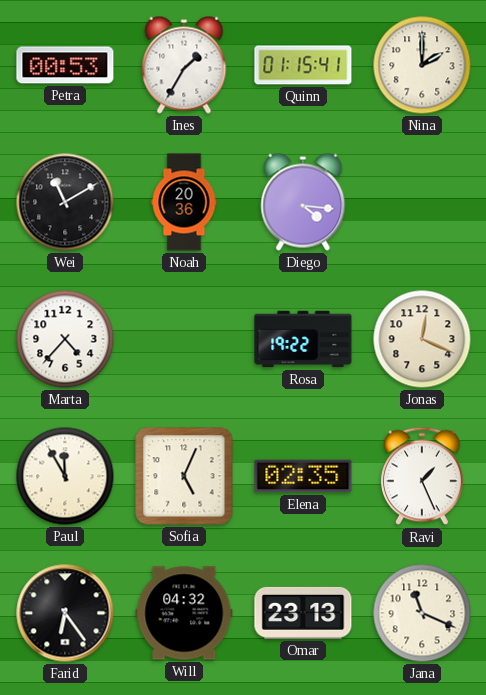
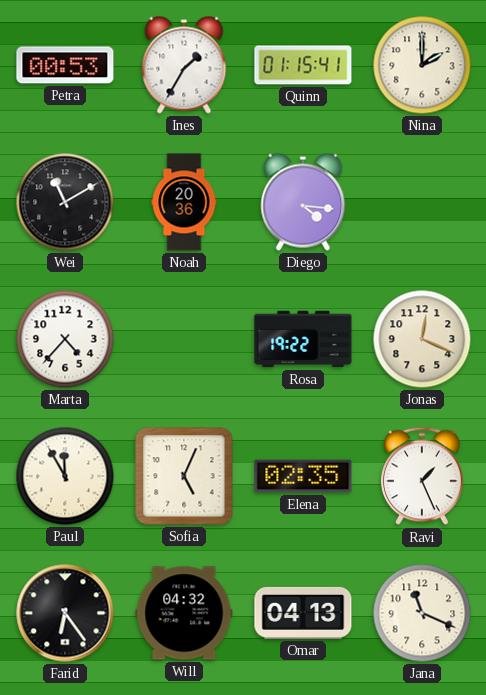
Omar: 23:13 -> 04:13 (303, 613)
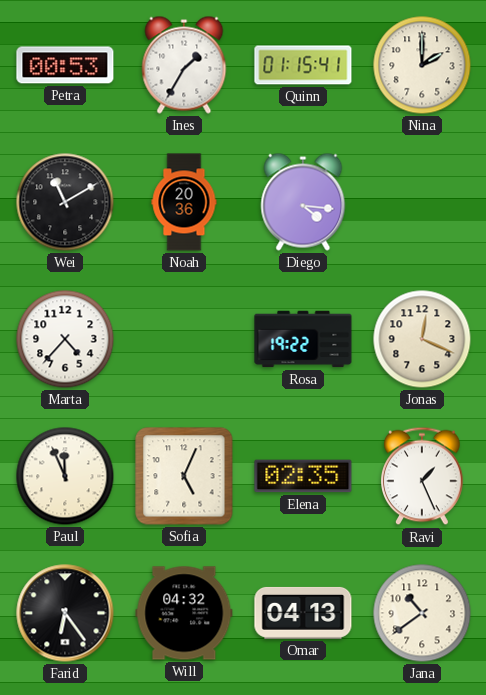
Paul: 11:55 -> 11:56 (65, 476)
Jana: 11:19 -> 10:39 (422, 613)
